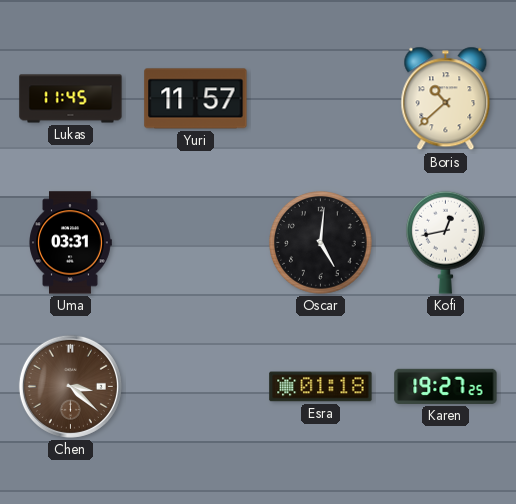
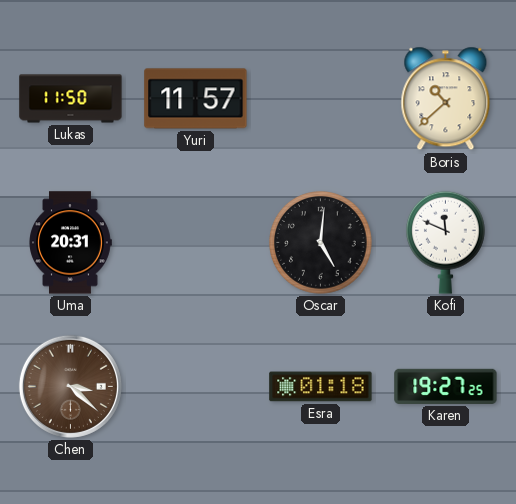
Lukas: 11:45 -> 11:50 (71, 99)
Uma: 03:31 -> 20:31 (70, 243)
Kofi: 12:43 -> 11:49 (446, 242)
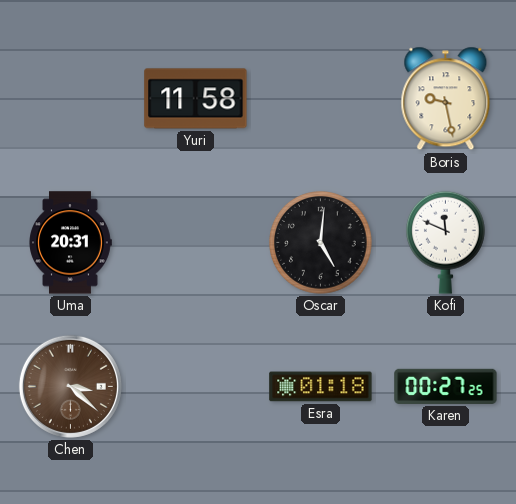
Lukas: 11:50 -> none (71, 99)
Yuri: 11:57 -> 11:58 (196, 99)
Boris: 10:38 -> 9:28 (446, 99)
Karen: 19:27 -> 00:27 (446, 386)
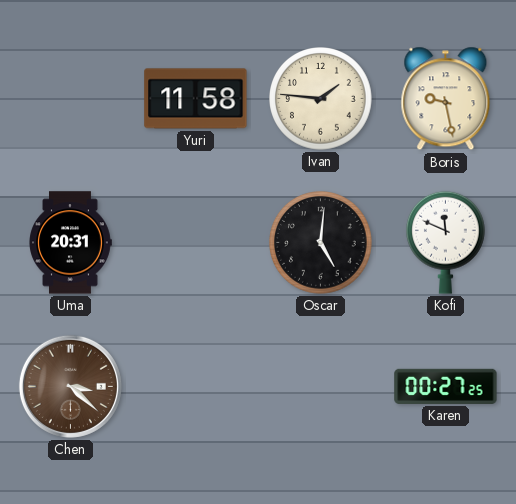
Ivan: none -> 1:46 (321, 99)
Esra: 01:18 -> none (321, 387)
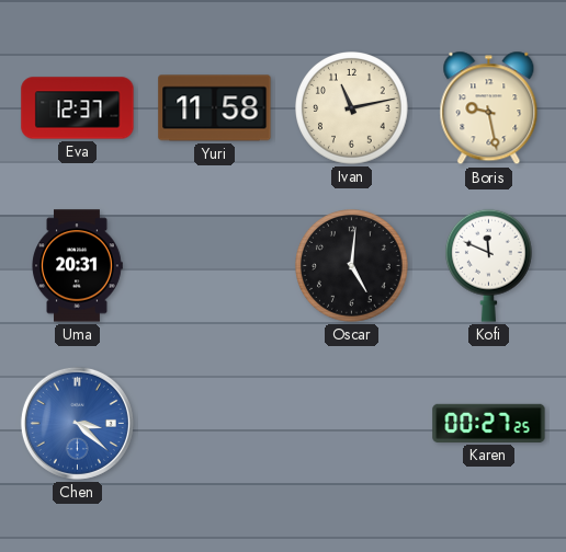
Eva: none -> 12:37 (78, 108)
Ivan: 1:46 -> 11:13 (352, 108)
Chen dial: brown -> blue (77, 423)
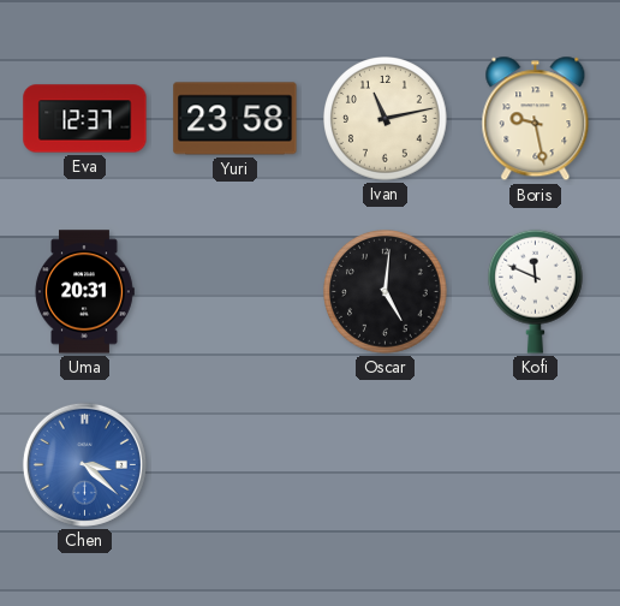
Yuri: 11:58 -> 23:58 (236, 119)
Karen: 00:27 -> none (489, 423)
